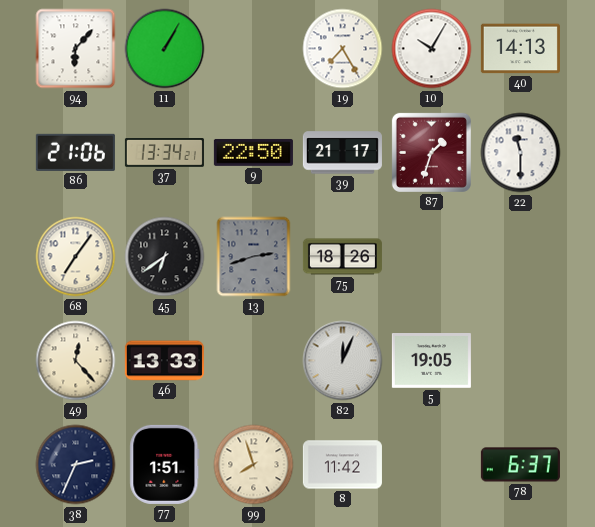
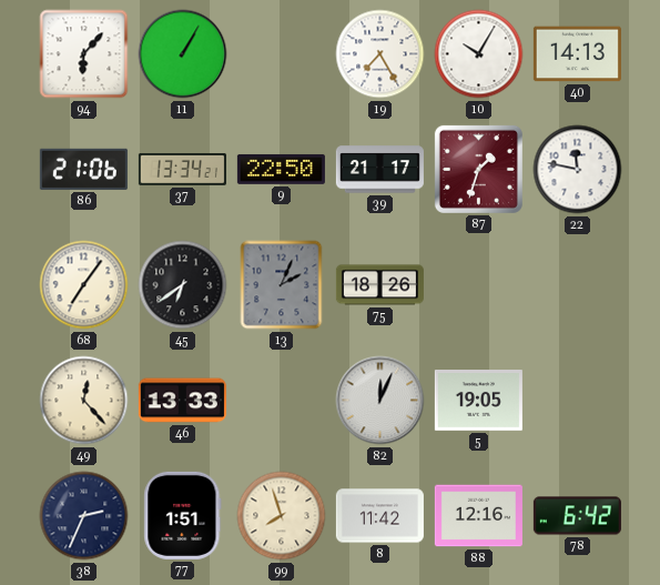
22: 11:30 -> 11:47 (578, 170)
13: 2:42 -> 2:04 (282, 285)
88: none -> 12:16 (478, 516)
78: 6:37 -> 6:42 (577, 516)
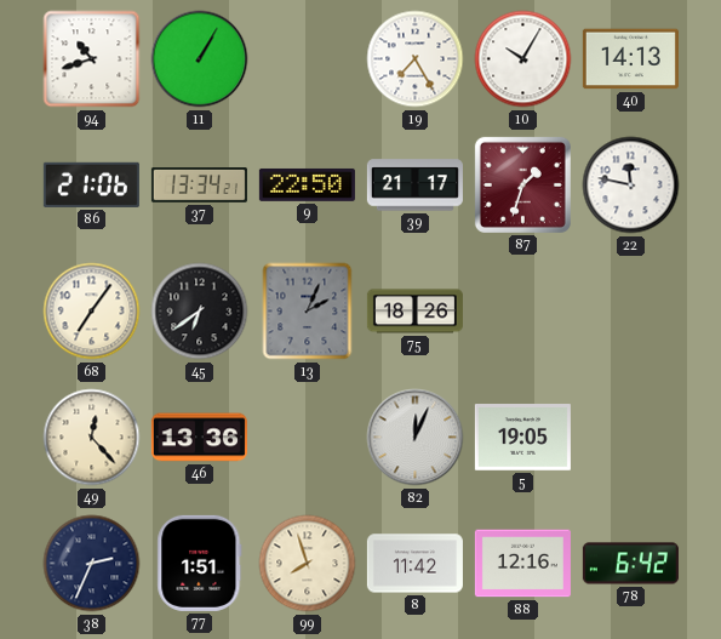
94: 6:07 -> 10:42 (92, 59)
46: 13:33 -> 13:36 (199, 438)
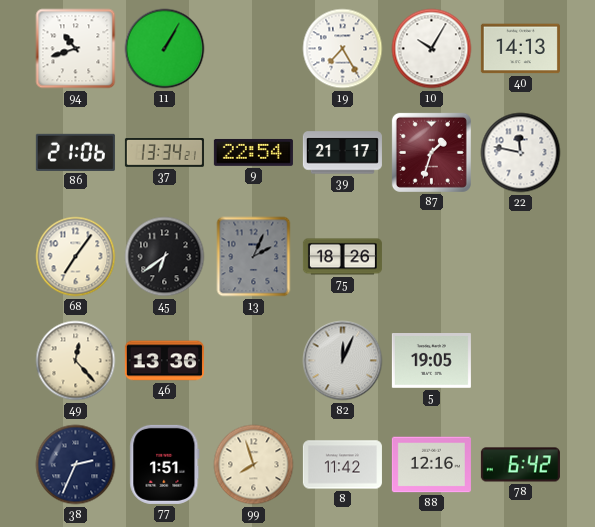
9: 22:50 -> 22:54 (253, 152)
